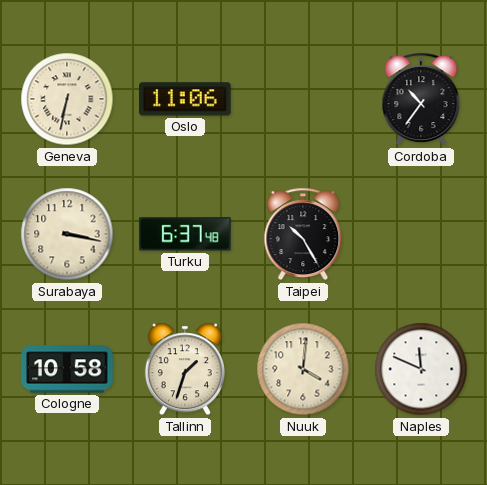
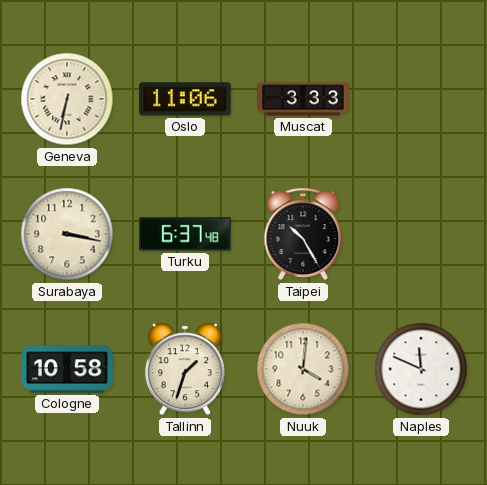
Muscat: none -> 3:33 (303, 99)
Cordoba: 10:36 -> none (421, 99)
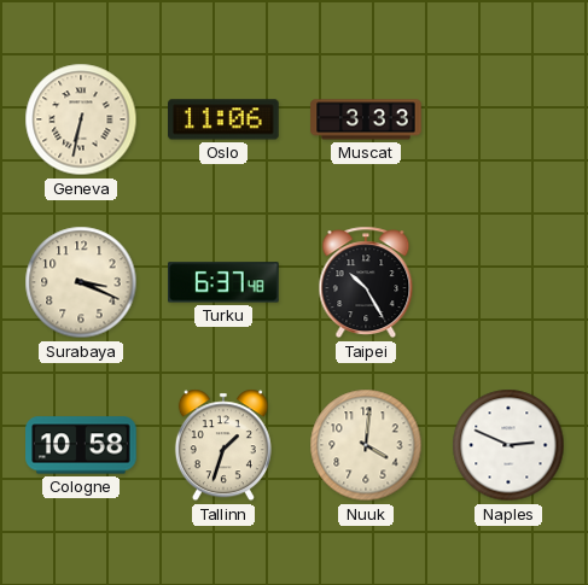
Surabaya: 3:17 -> 3:19 (81, 282)
Naples: 11:49 -> 2:49 (508, 445)
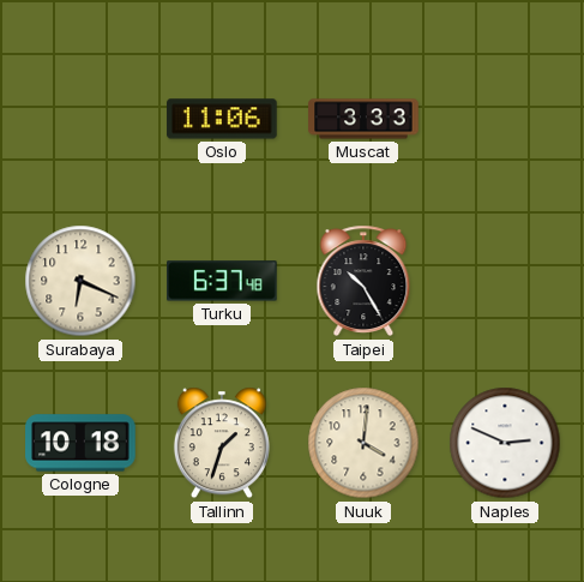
Geneva: 6:32 -> none (81, 119)
Surabaya: 3:19 -> 6:19 (80, 281)
Cologne: 10:58 -> 10:18 (80, 443)
